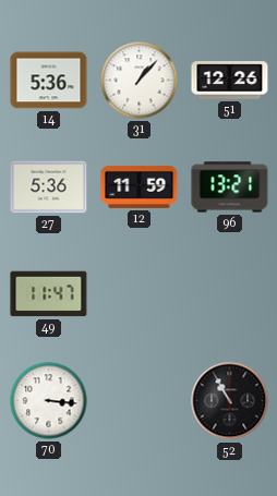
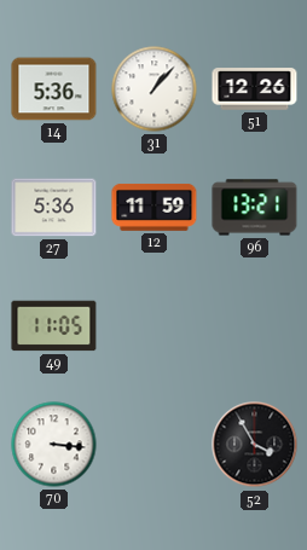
49: 11:47 -> 11:05 (54, 326)
52: 10:55 -> 3:55 (255, 445)
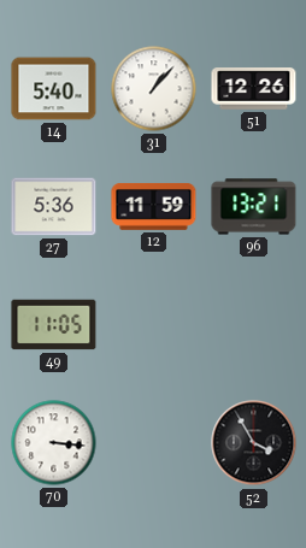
14: 5:36 -> 5:40 (54, 89)
